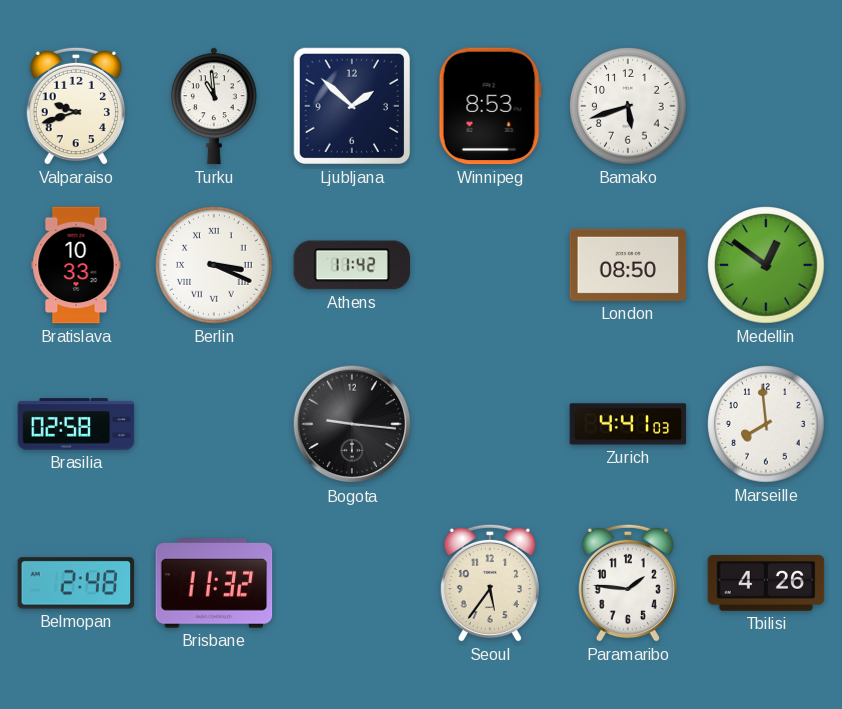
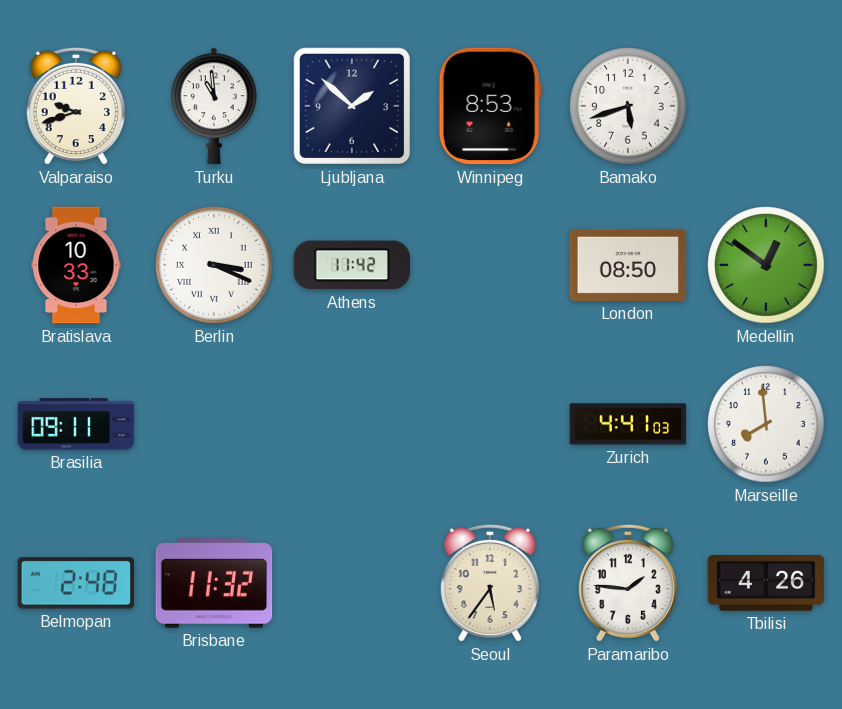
Brasilia: 02:58 -> 09:11 (76, 424)
Bogota: 9:16 -> none (352, 424)
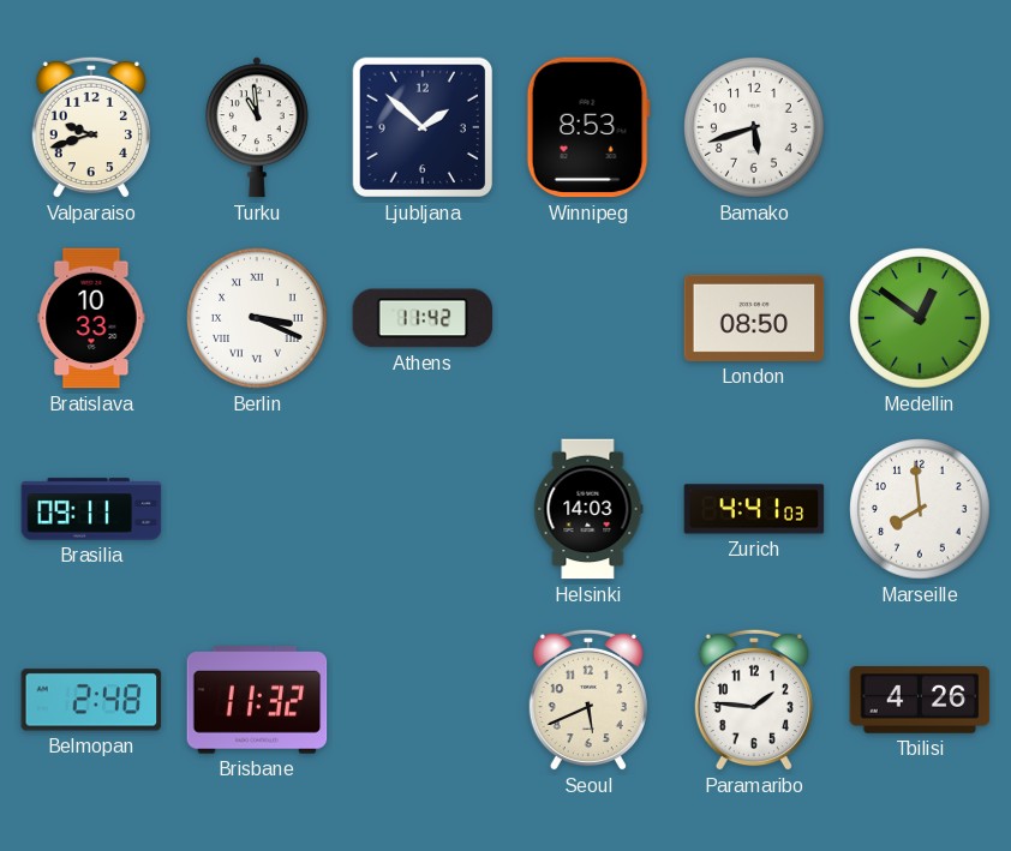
Helsinki: none -> 14:03 (588, 509)
Seoul: 5:36 -> 5:41 (588, 700)
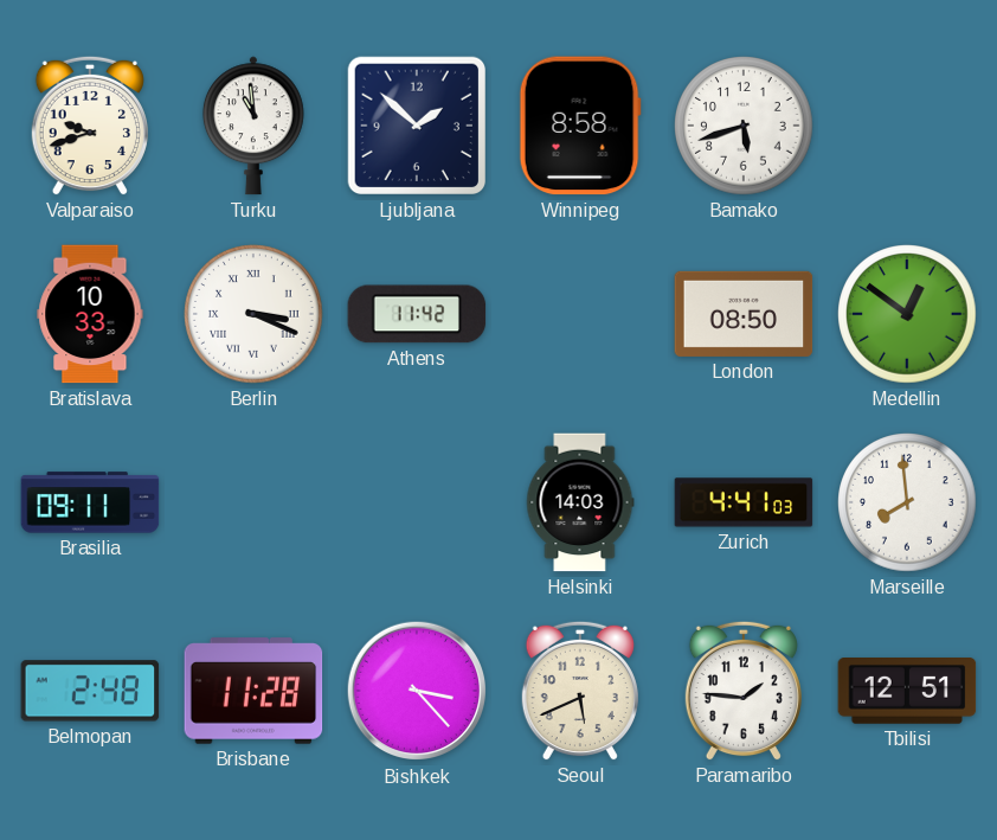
Winnipeg: 8:53 -> 8:58 (580, 126)
Brisbane: 11:32 -> 11:28 (253, 691)
Bishkek: none -> 3:23 (417, 691)
Tbilisi: 4:26 -> 12:51 (907, 692)
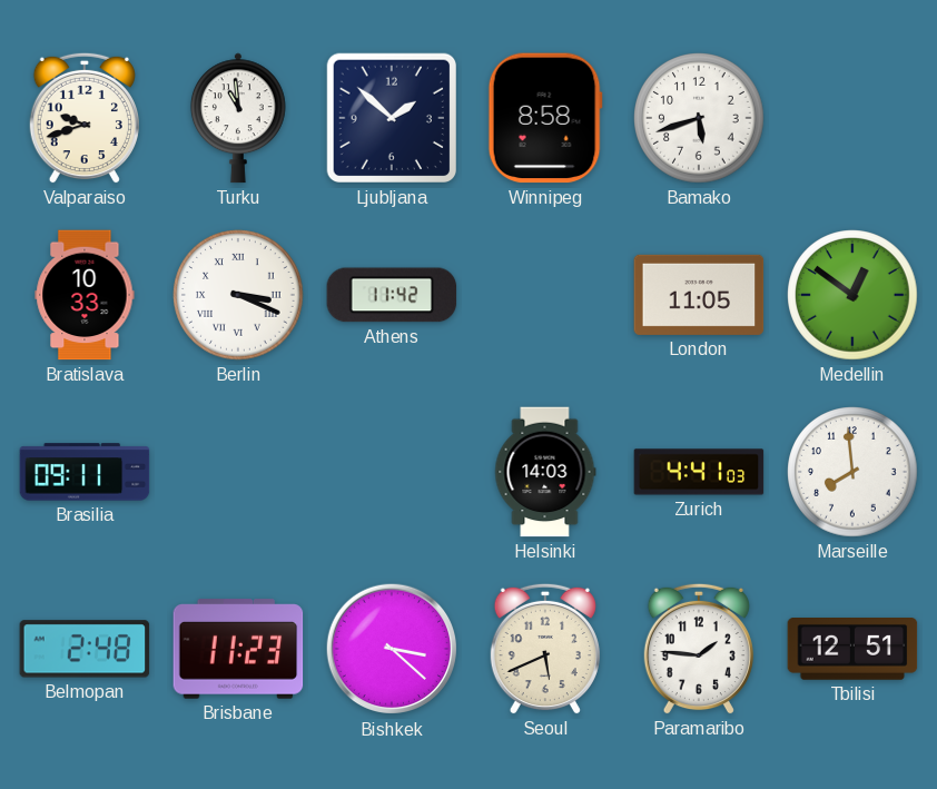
London: 08:50 -> 11:05 (699, 295)
Brisbane: 11:28 -> 11:23 (238, 649)
Bishkek: 3:23 -> 3:22 (392, 649)
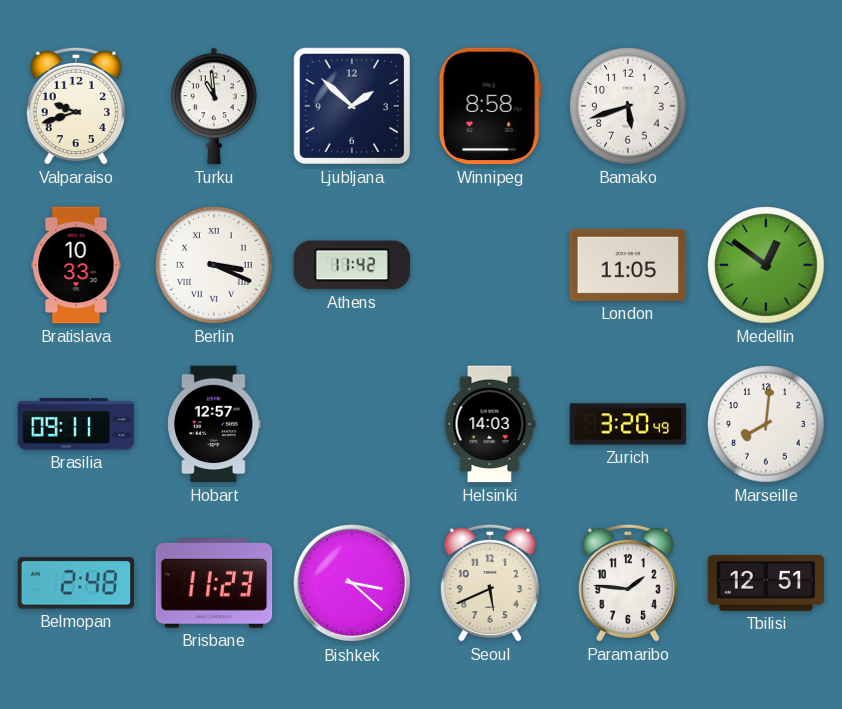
Hobart: none -> 12:57 (214, 424)
Zurich: 4:41 -> 3:20 (628, 424)
Marseille: 7:59 -> 8:01 (766, 424)
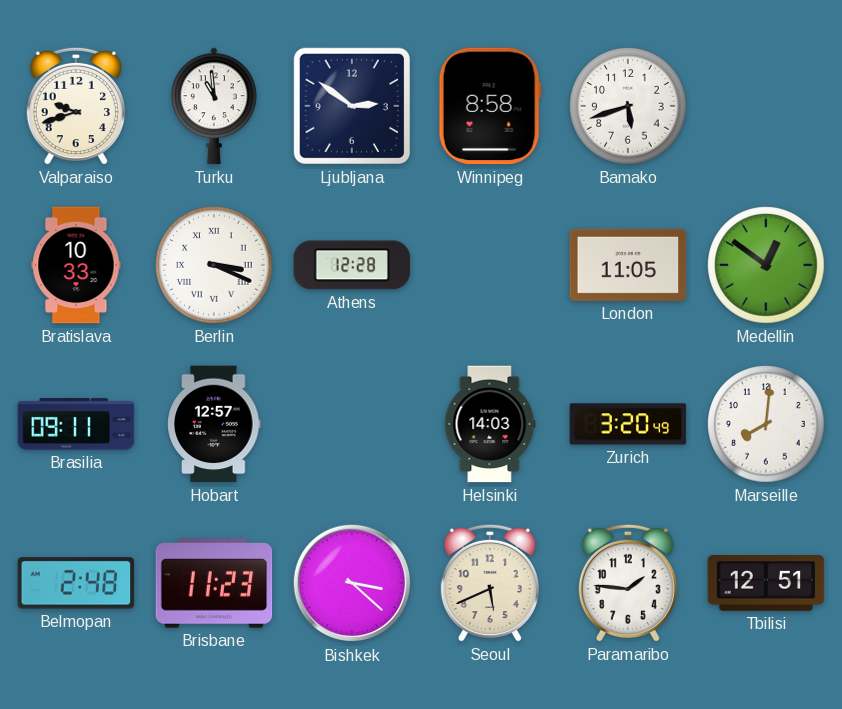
Ljubljana: 1:52 -> 2:51 (352, 106)
Athens: 11:42 -> 12:28 (352, 265)
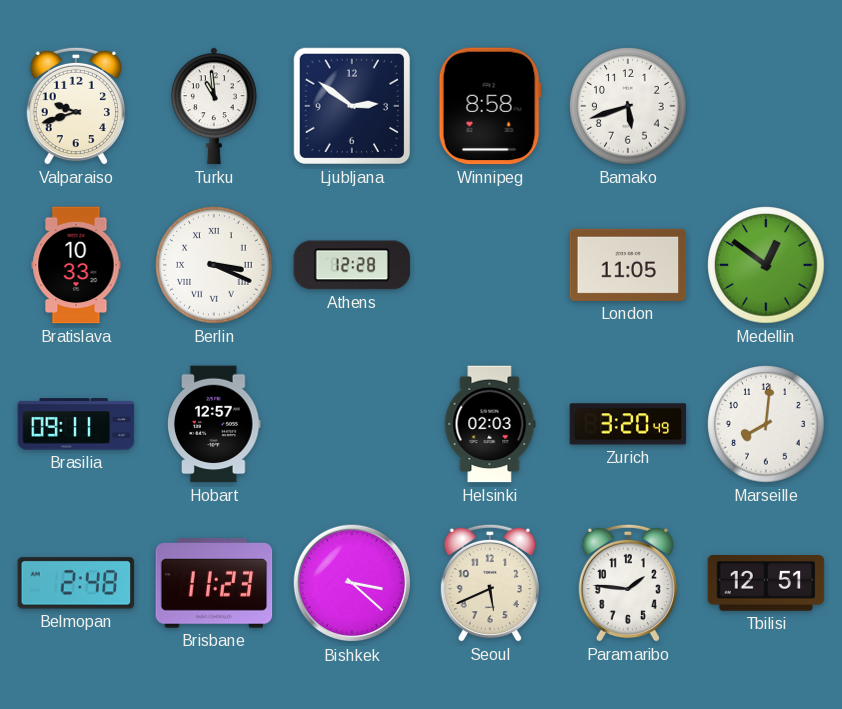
Helsinki: 14:03 -> 02:03 (490, 424)
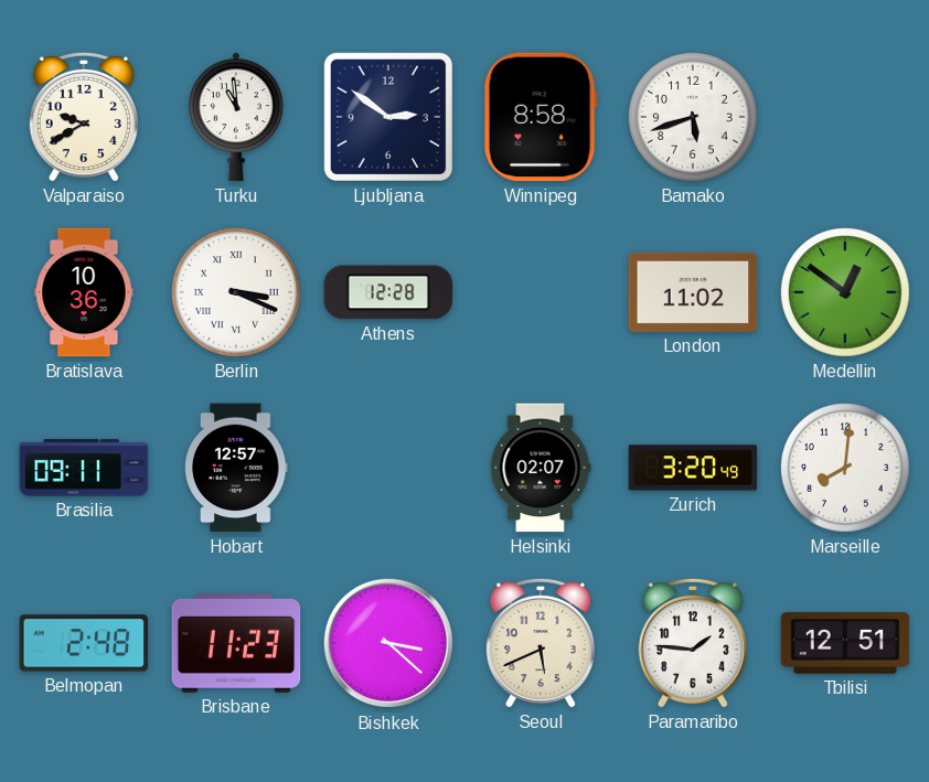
Valparaiso: 9:42 -> 9:40 (84, 117)
Bratislava: 10:33 -> 10:36 (84, 292)
London: 11:05 -> 11:02 (693, 292)
Helsinki: 02:03 -> 02:07 (541, 468)
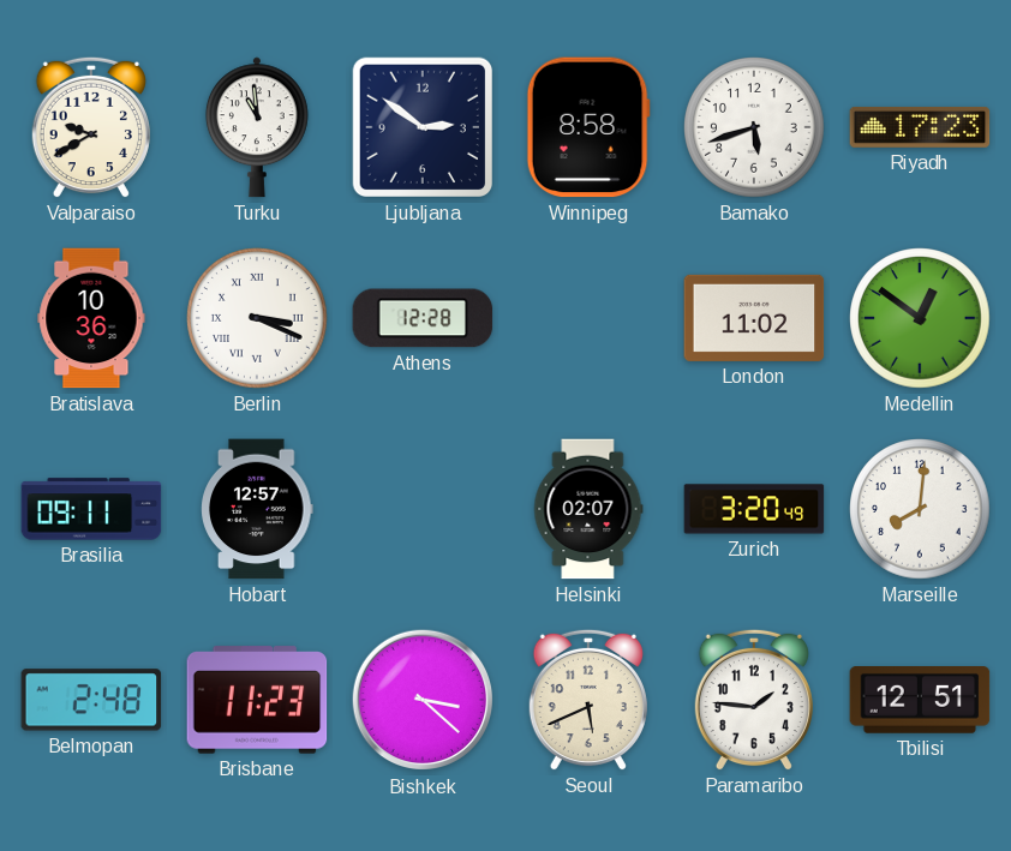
Riyadh: none -> 17:23 (920, 127)
